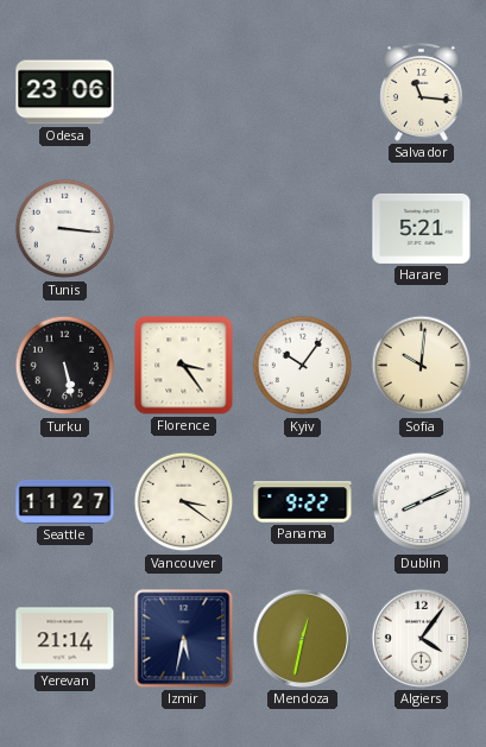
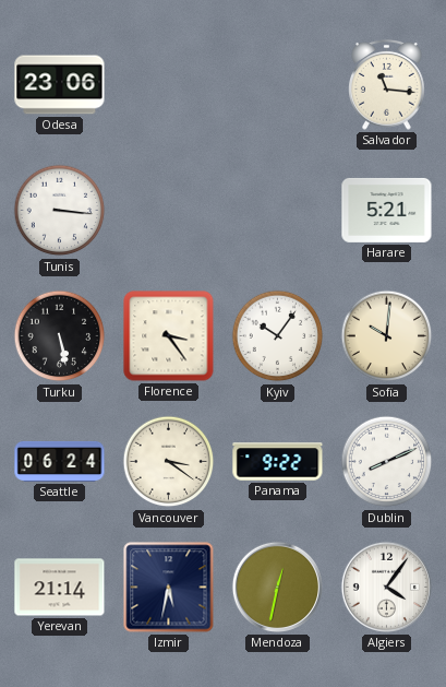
Seattle: 11:27 -> 06:24 (60, 461)
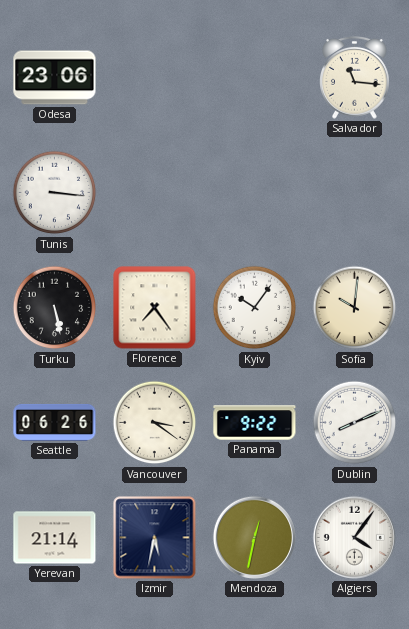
Harare: 5:21 -> none (387, 210)
Florence: 3:24 -> 7:24 (155, 308)
Seattle: 06:24 -> 06:26 (55, 422)
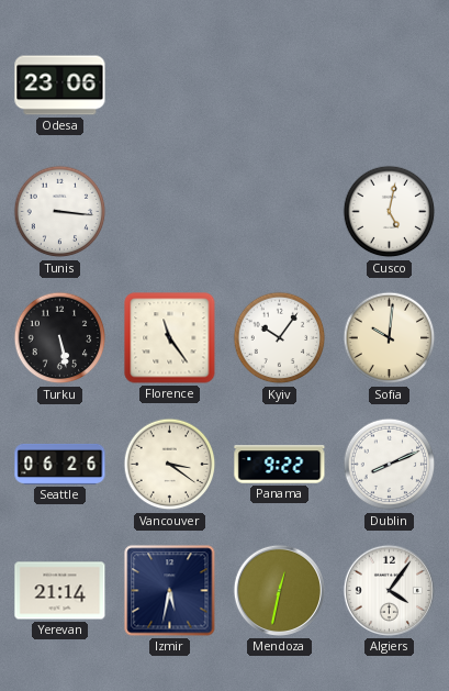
Salvador: 11:16 -> none (355, 78)
Cusco: none -> 5:02 (390, 212)
Florence: 7:24 -> 11:24 (170, 338)
